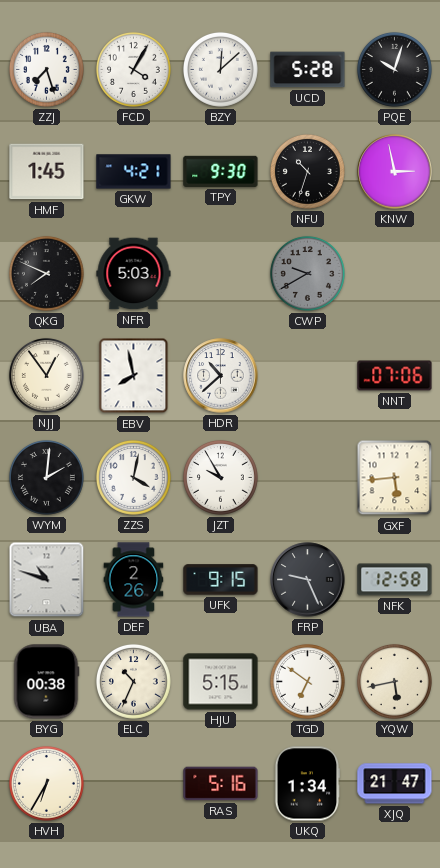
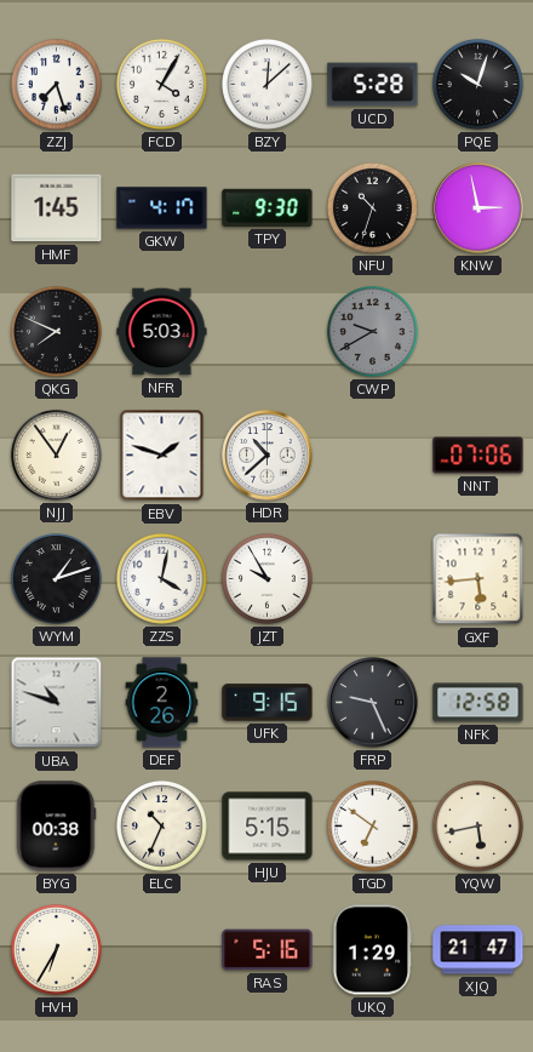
GKW: 4:21 -> 4:17 (162, 208)
EBV: 7:58 -> 1:48 (162, 456)
WYM: 2:01 -> 1:12 (56, 578)
UKQ: 1:34 -> 1:29 (372, 950)
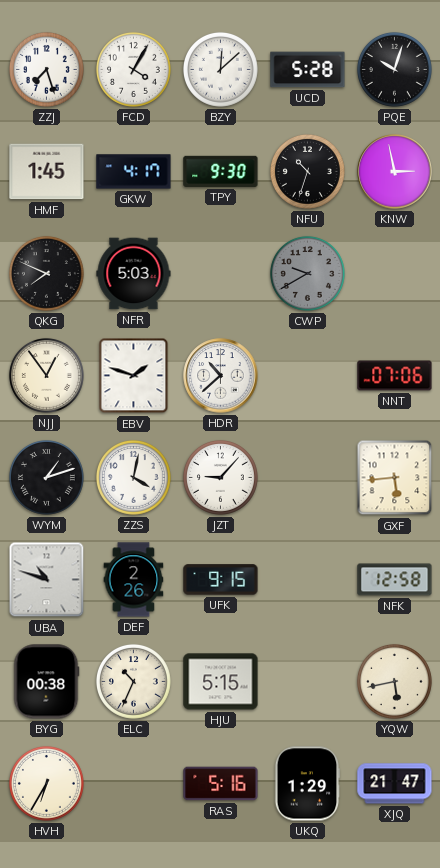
JZT: 9:55 -> 9:07 (220, 477)
FRP: 9:26 -> none (373, 703)
TGD: 6:51 -> none (372, 825)
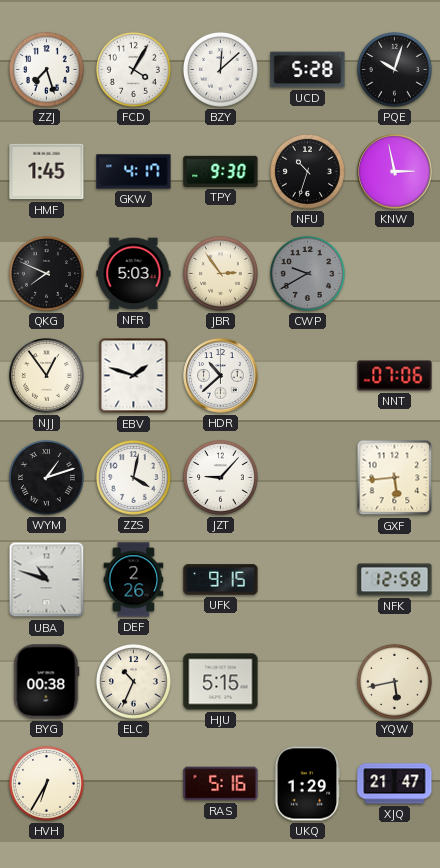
JBR: none -> 2:54 (220, 273)
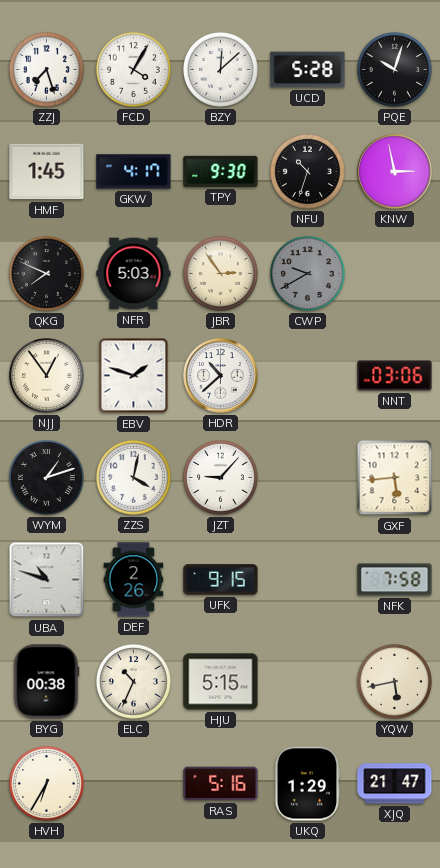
NNT: 07:06 -> 03:06 (395, 376)
NFK: 12:58 -> 7:58 (395, 580)
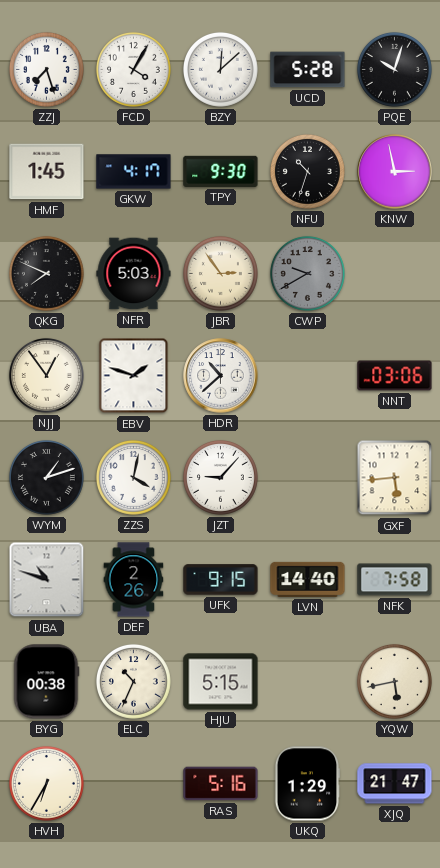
LVN: none -> 14:40 (308, 579)
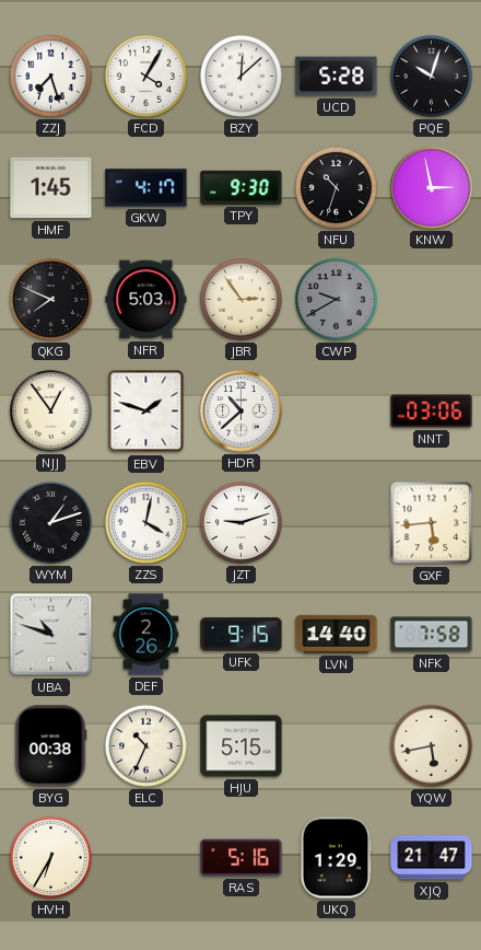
JZT: 9:07 -> 9:12 (241, 522)
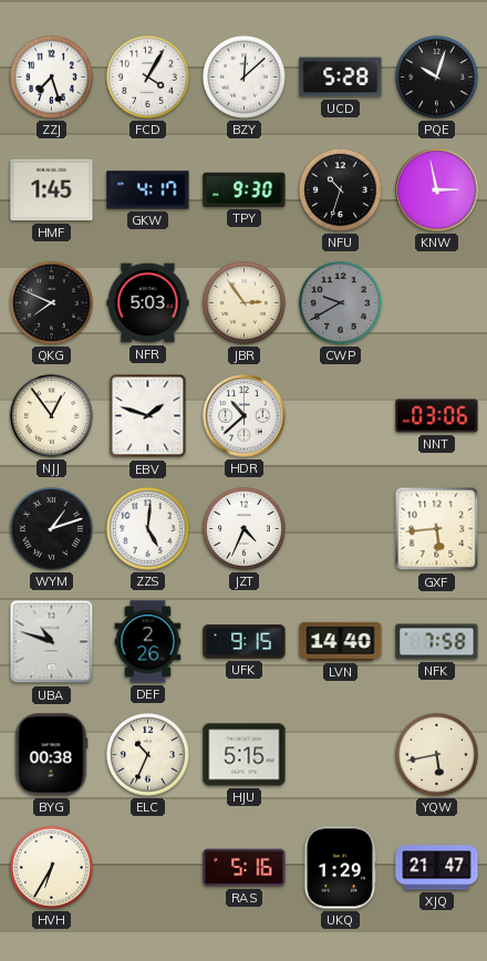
ZZS: 4:02 -> 5:01 (147, 528)
JZT: 9:12 -> 4:34 (244, 528)
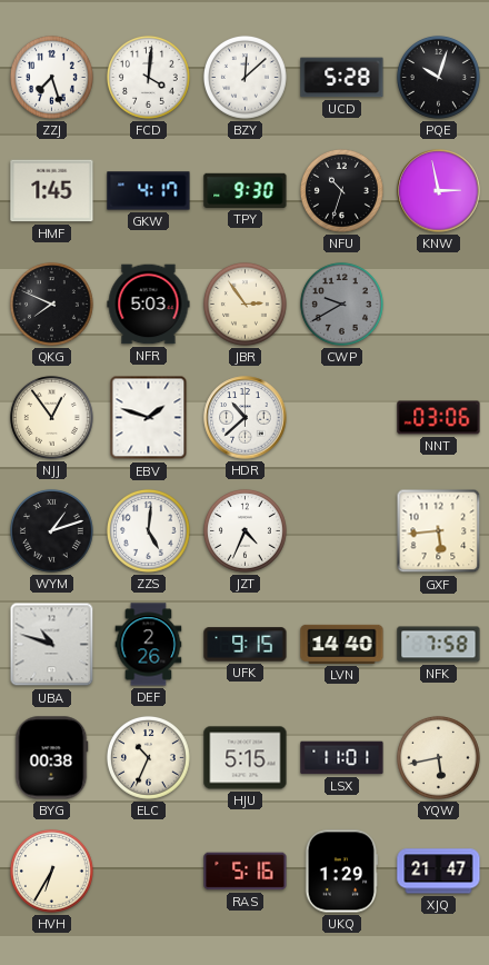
FCD: 4:05 -> 4:01 (148, 77)
LSX: none -> 11:01 (342, 758)
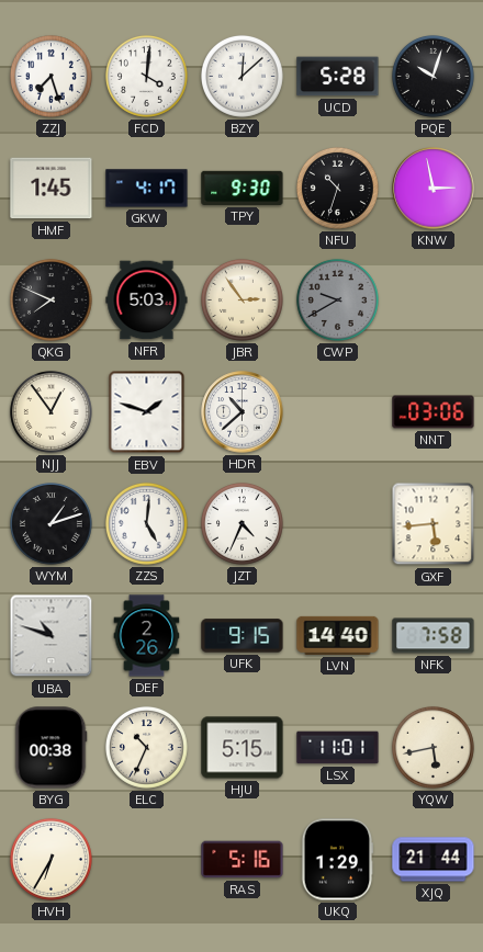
XJQ: 21:47 -> 21:44 (434, 860)
